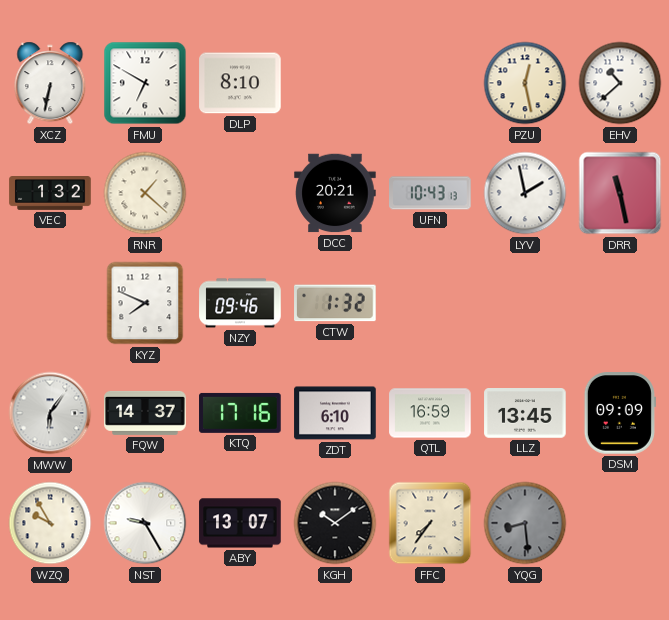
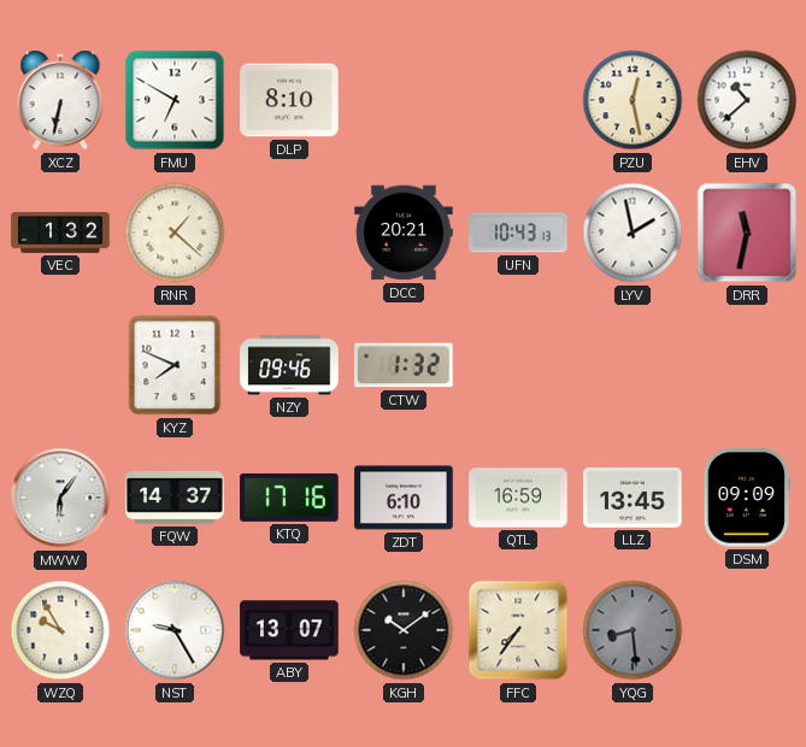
DRR: 11:28 -> 11:32 (747, 233)
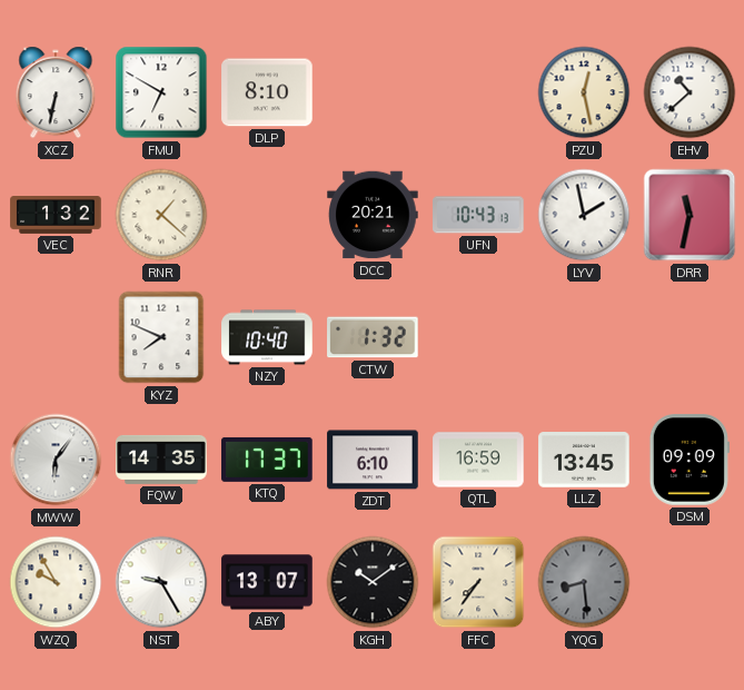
NZY: 09:46 -> 10:40 (267, 337)
FQW: 14:37 -> 14:35 (161, 460)
KTQ: 17:16 -> 17:37 (267, 460)
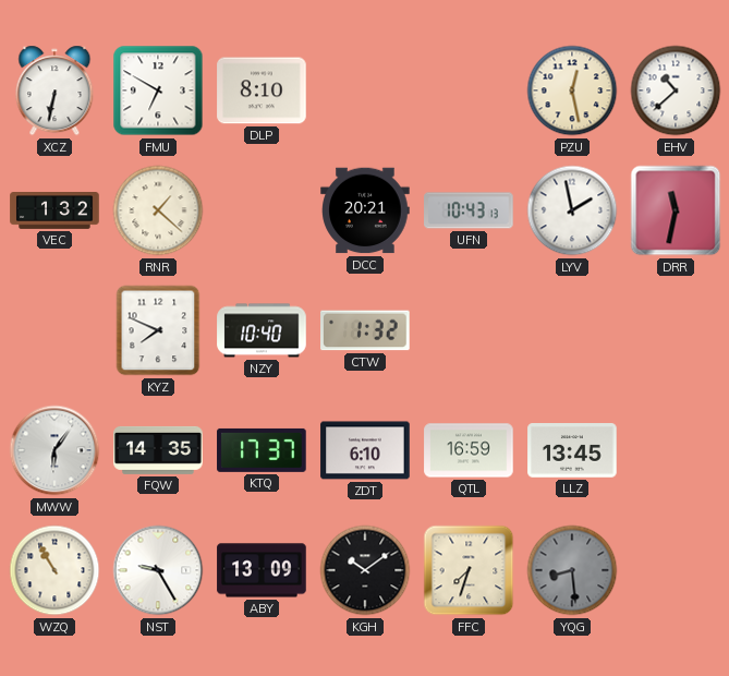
DSM: 09:09 -> none (690, 460)
WZQ: 9:55 -> 10:55 (54, 570)
ABY: 13:07 -> 13:09 (262, 570)
FFC: 7:36 -> 7:33 (469, 570)
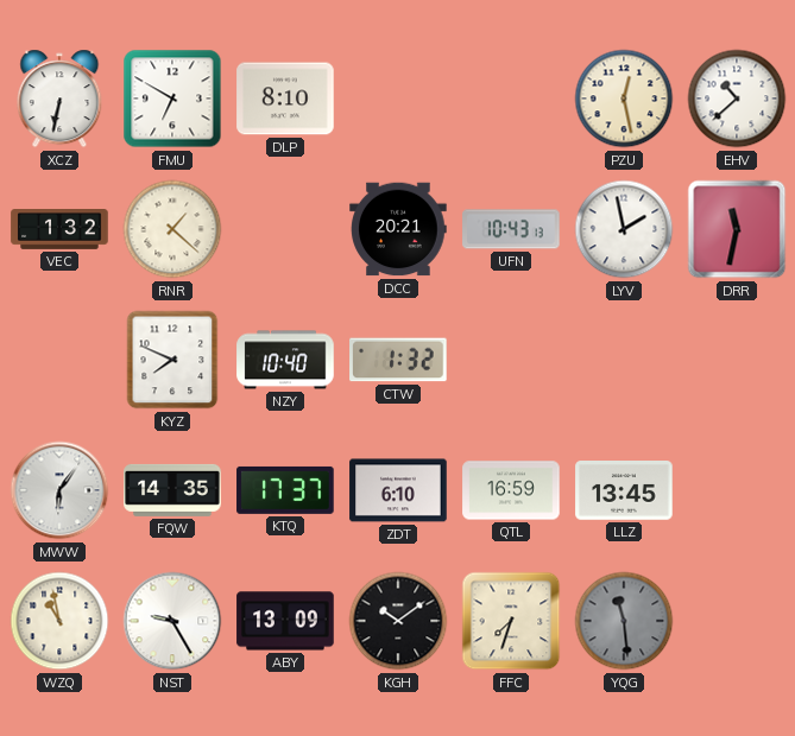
WZQ: 10:55 -> 10:58 (59, 621)
YQG: 8:29 -> 11:29 (624, 621)
